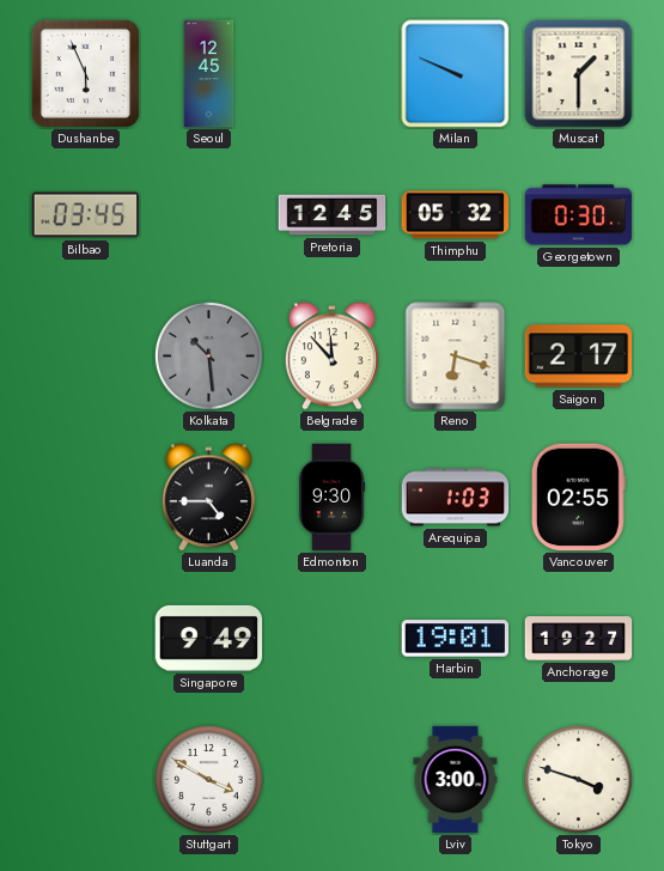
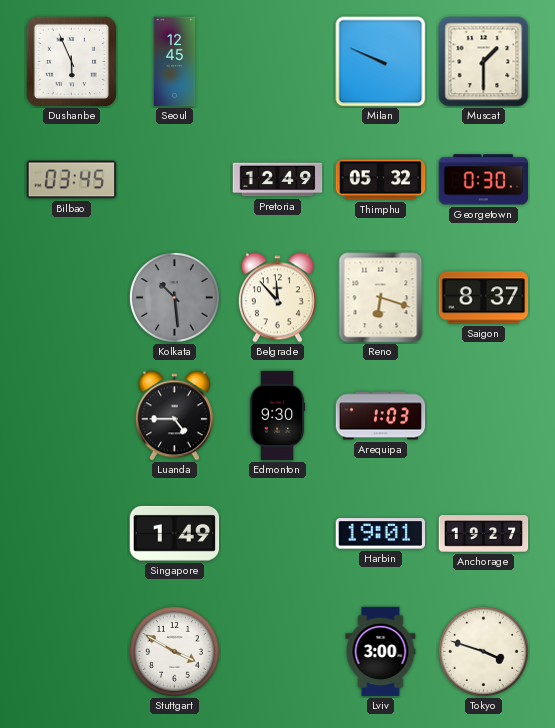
Pretoria: 12:45 -> 12:49 (278, 180)
Saigon: 2:17 -> 8:37 (484, 298)
Vancouver: 02:55 -> none (578, 498)
Singapore: 9:49 -> 1:49 (175, 533)
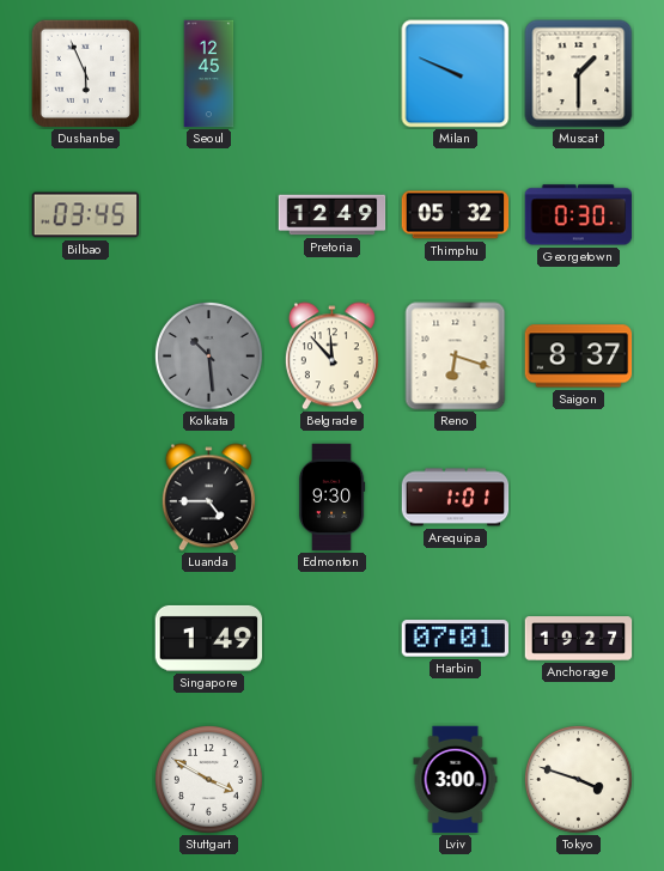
Arequipa: 1:03 -> 1:01 (456, 498)
Harbin: 19:01 -> 07:01 (456, 639)
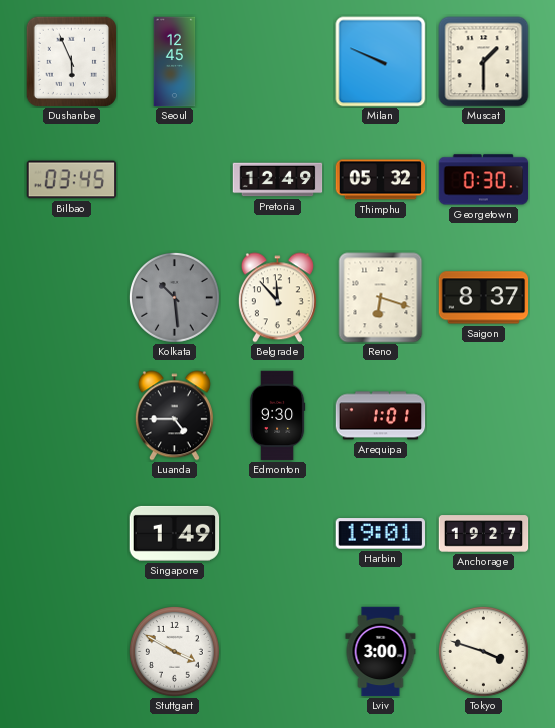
Harbin: 07:01 -> 19:01 (381, 534)
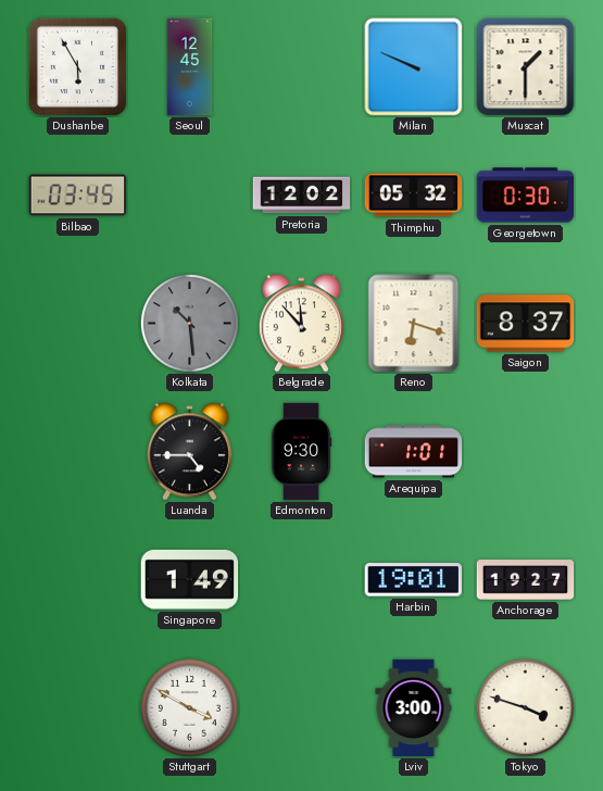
Dushanbe: 5:56 -> 5:55 (77, 66)
Pretoria: 12:49 -> 12:02 (302, 196)
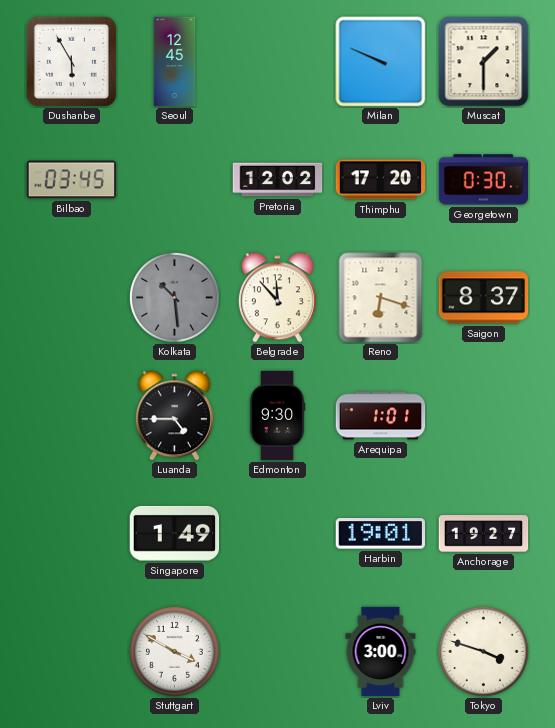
Thimphu: 05:32 -> 17:20 (381, 180)
